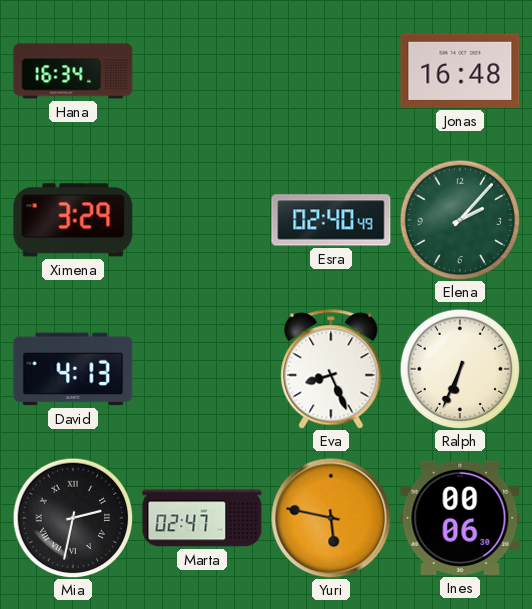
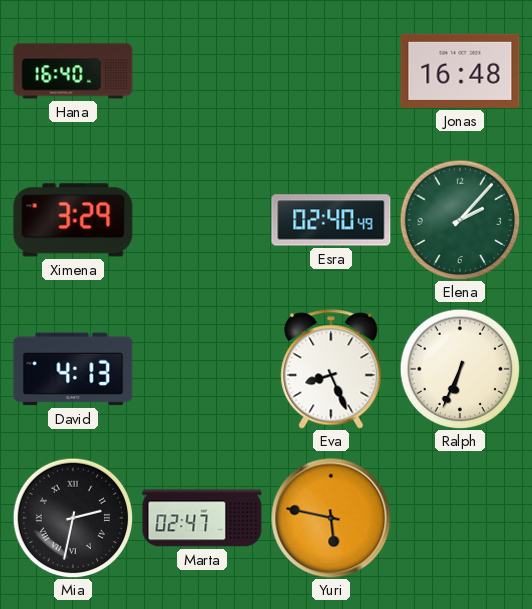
Hana: 16:34 -> 16:40 (73, 71)
Ines: 00:06 -> none (460, 518)
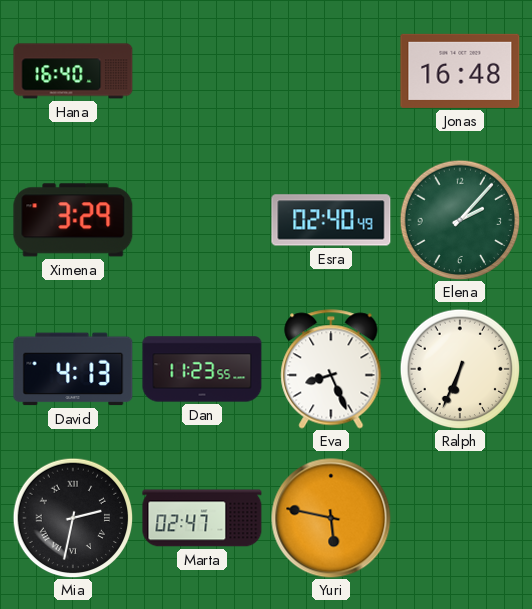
Dan: none -> 11:23 (202, 369)
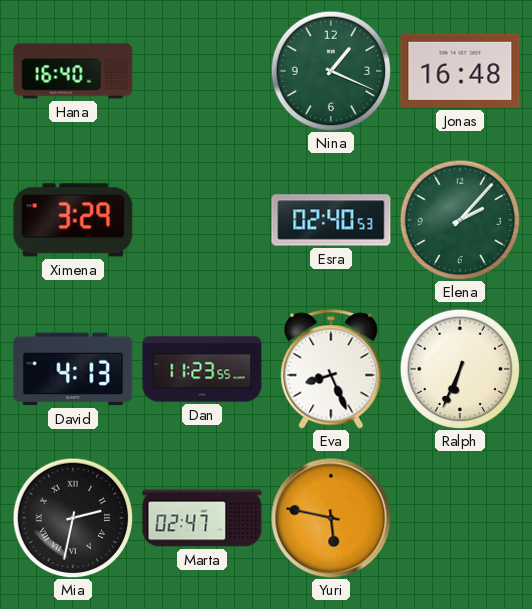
Nina: none -> 1:19 (331, 71)
Esra: 02:40:49 -> 02:40:53 (331, 220)
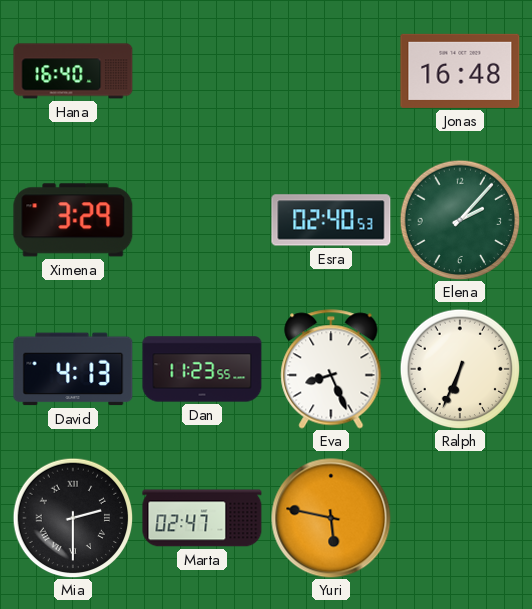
Nina: 1:19 -> none (331, 71)
Mia: 2:32 -> 2:30 (73, 518)
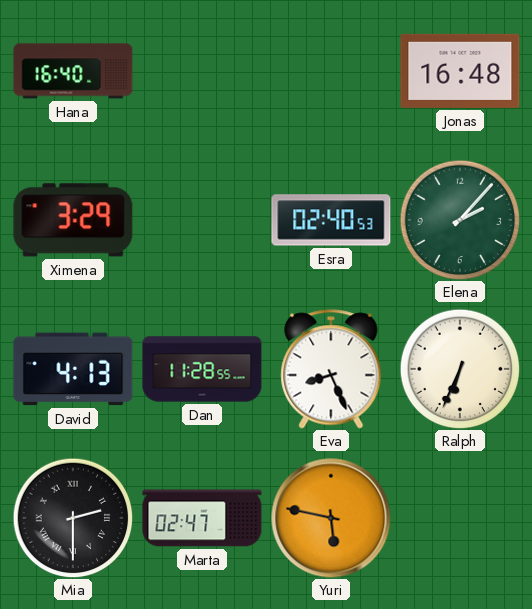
Dan: 11:23 -> 11:28 (202, 369)
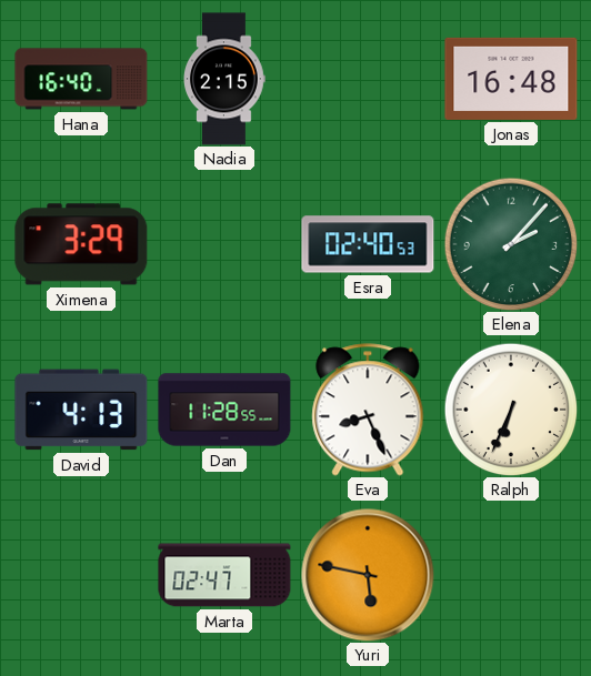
Nadia: none -> 2:15 (224, 79)
Mia: 2:30 -> none (73, 518)
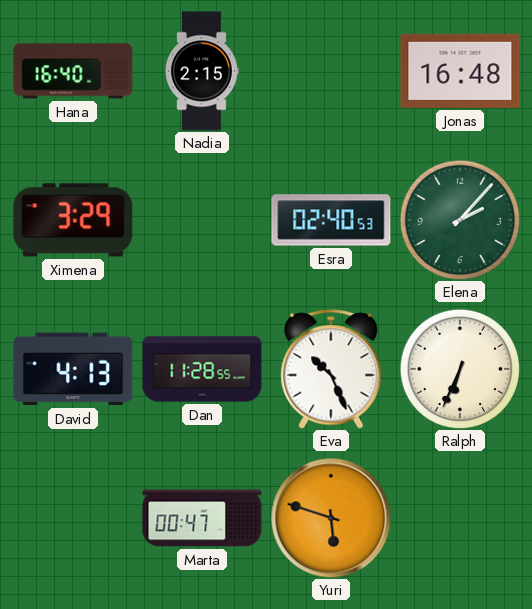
Eva: 8:26 -> 10:26 (331, 369)
Marta: 02:47 -> 00:47 (202, 518)
Yuri: 5:47 -> 5:48 (331, 518)
